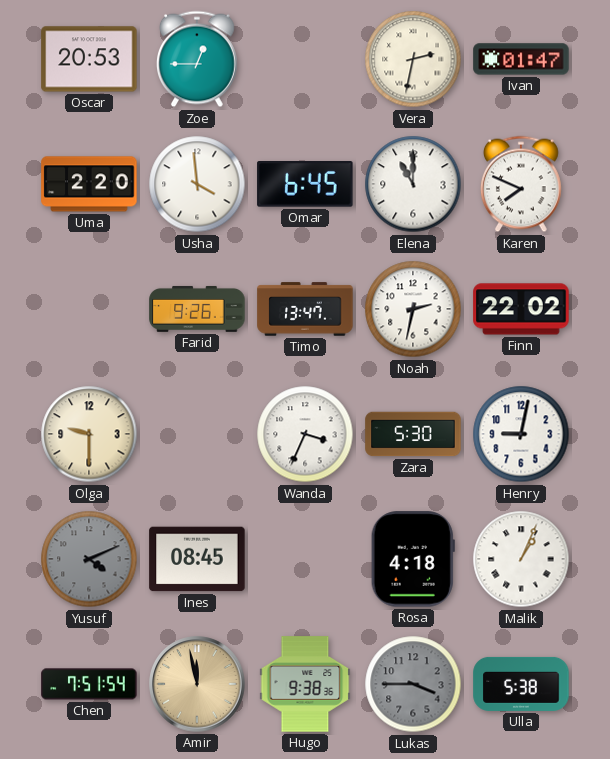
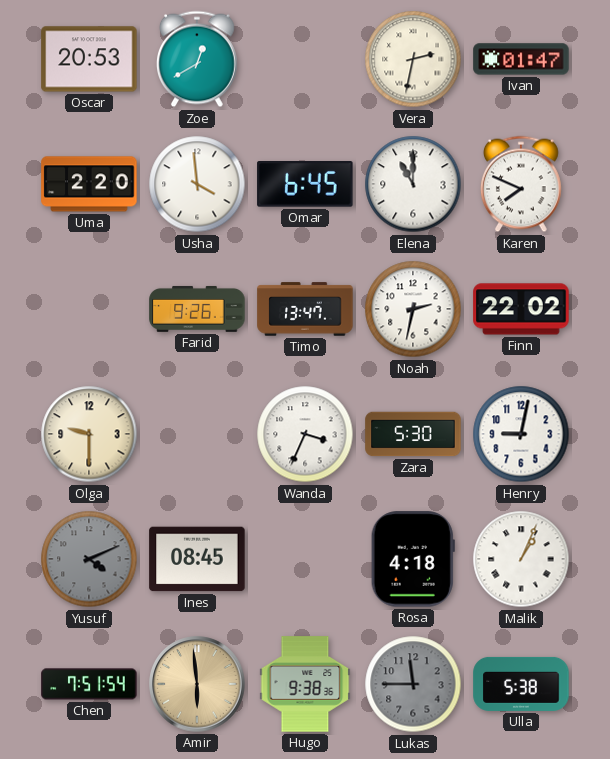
Zoe: 12:45 -> 12:40 (198, 59)
Amir: 11:58 -> 5:59 (197, 684)
Lukas: 3:45 -> 11:45 (413, 684)
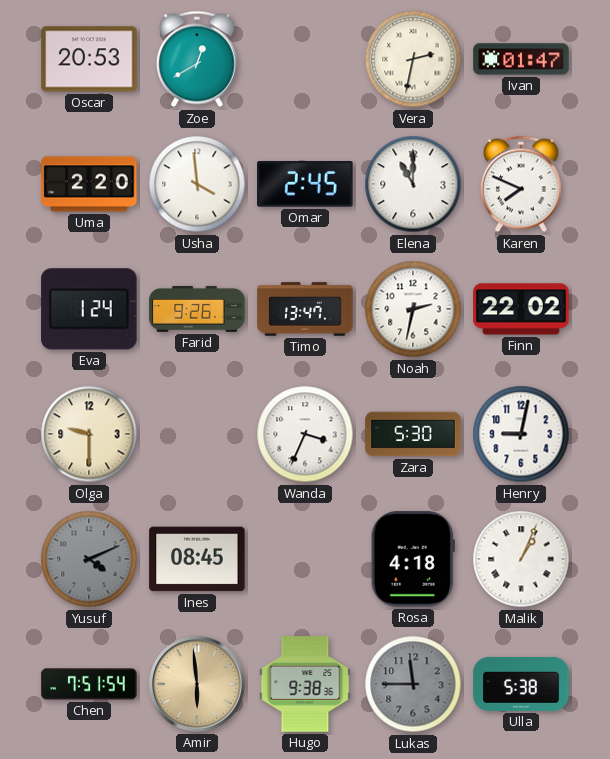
Omar: 6:45 -> 2:45 (305, 185)
Eva: none -> 1:24 (89, 309)
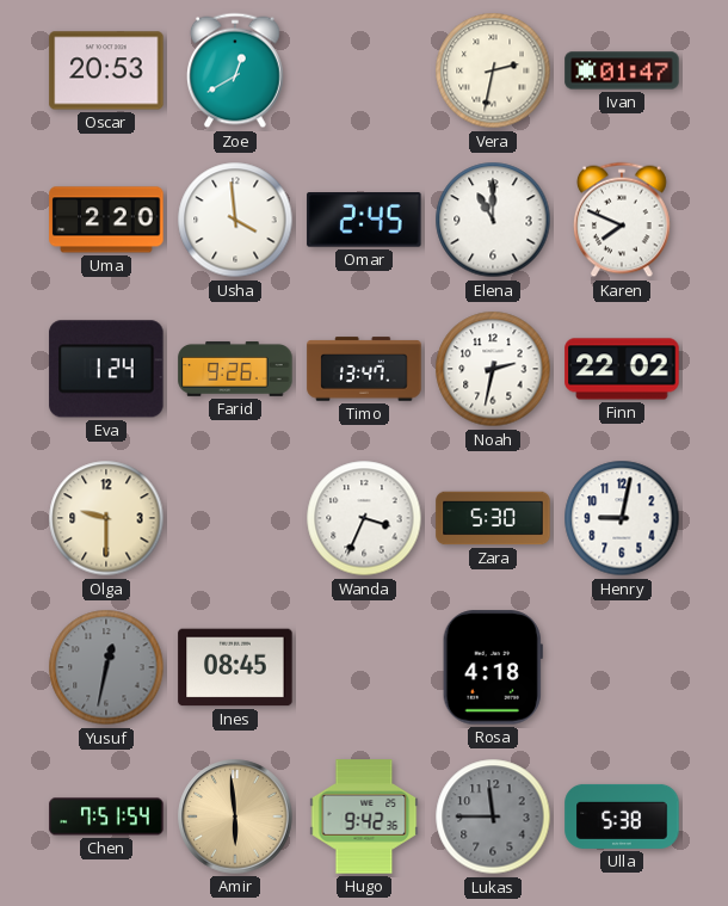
Yusuf: 4:11 -> 12:32 (106, 667)
Malik: 1:04 -> none (521, 559)
Hugo: 9:38 -> 9:42 (364, 816)
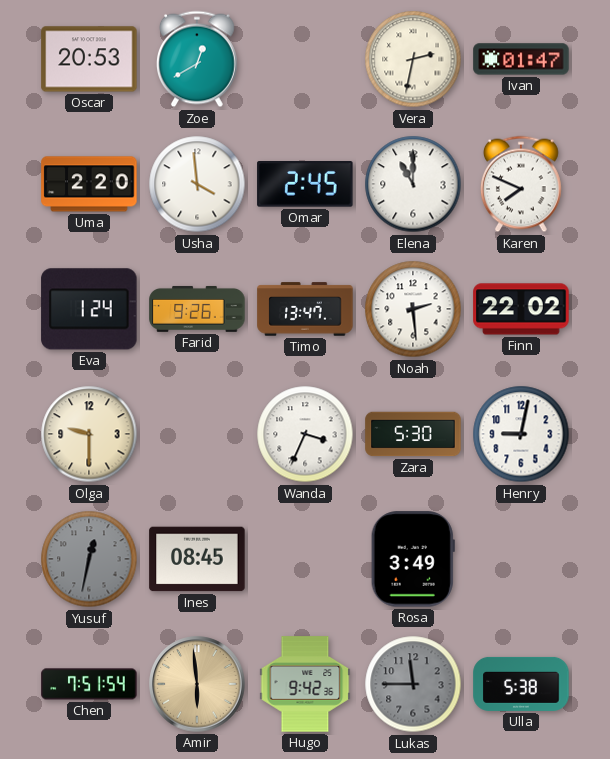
Noah: 2:32 -> 2:29 (413, 309)
Rosa: 4:18 -> 3:49 (413, 559)
